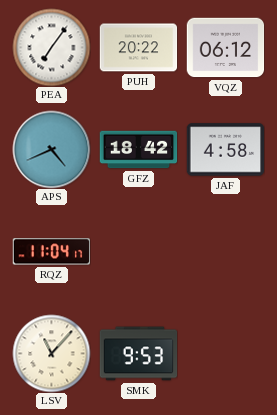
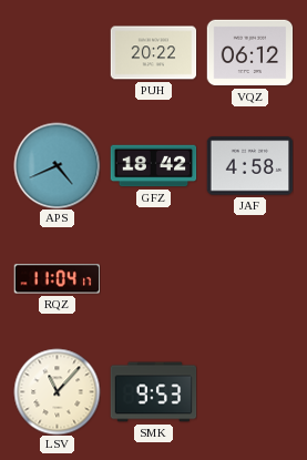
PEA: 7:06 -> none (51, 47)
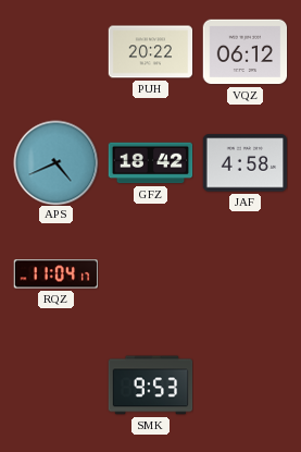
LSV: 11:07 -> none (57, 391)
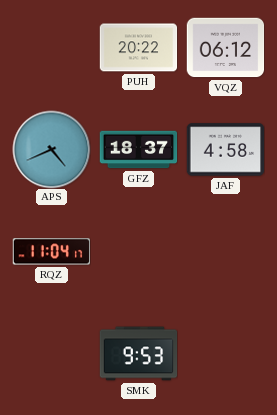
GFZ: 18:42 -> 18:37 (138, 150)
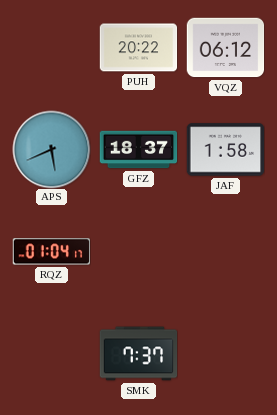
APS: 4:41 -> 5:41 (51, 149)
JAF: 4:58 -> 1:58 (225, 150)
RQZ: 11:04 -> 01:04 (51, 252)
SMK: 9:53 -> 7:37 (138, 354)
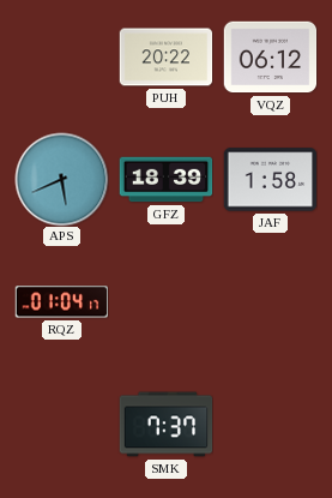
GFZ: 18:37 -> 18:39 (165, 180)
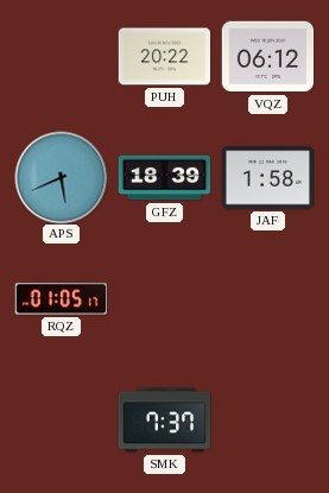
RQZ: 01:04 -> 01:05 (61, 299)
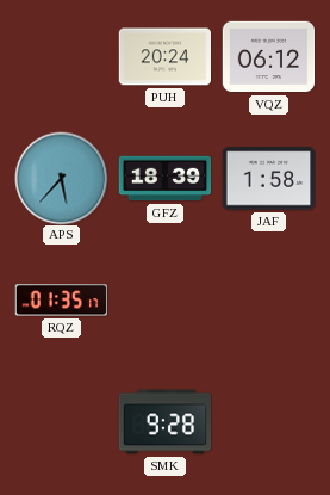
PUH: 20:22 -> 20:24 (164, 57)
APS: 5:41 -> 5:37 (61, 178)
RQZ: 01:05 -> 01:35 (61, 301)
SMK: 7:37 -> 9:28 (164, 422)
